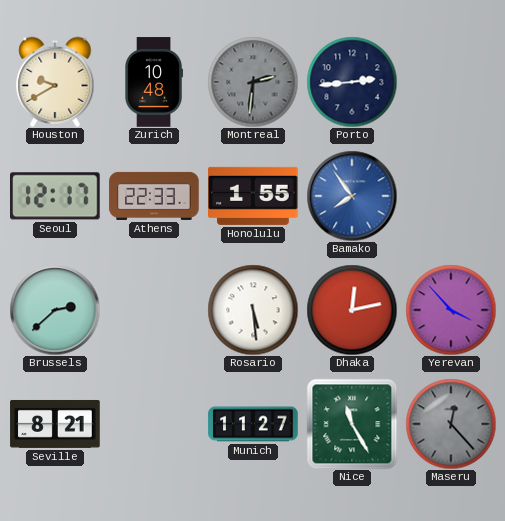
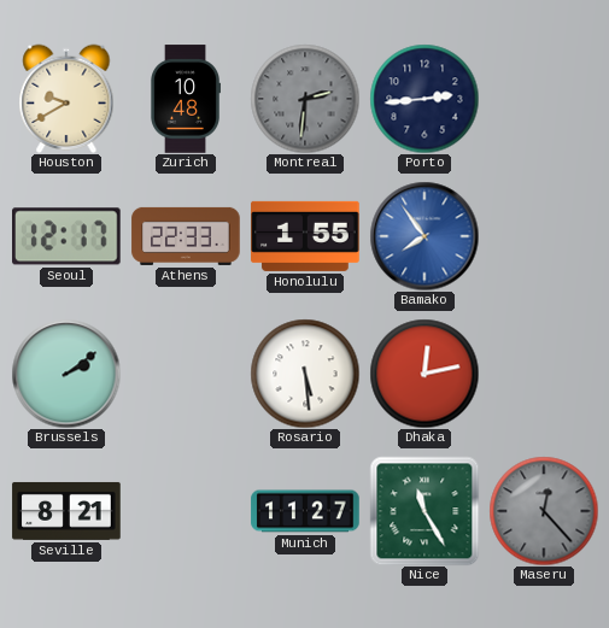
Brussels: 2:38 -> 2:09 (66, 374)
Yerevan: 3:53 -> none (451, 310)
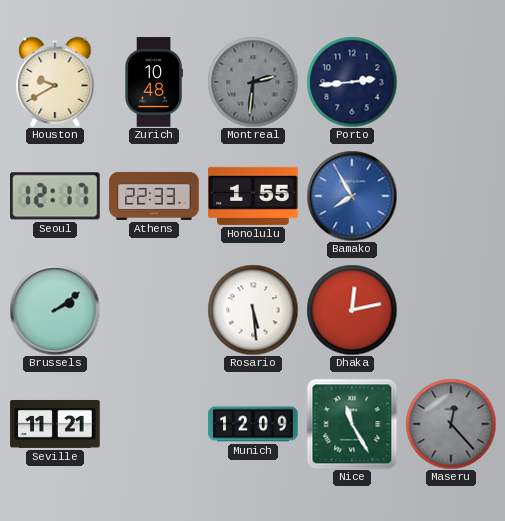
Bamako: 7:54 -> 7:55 (352, 196)
Seville: 8:21 -> 11:21 (55, 424)
Munich: 11:27 -> 12:09 (253, 424)
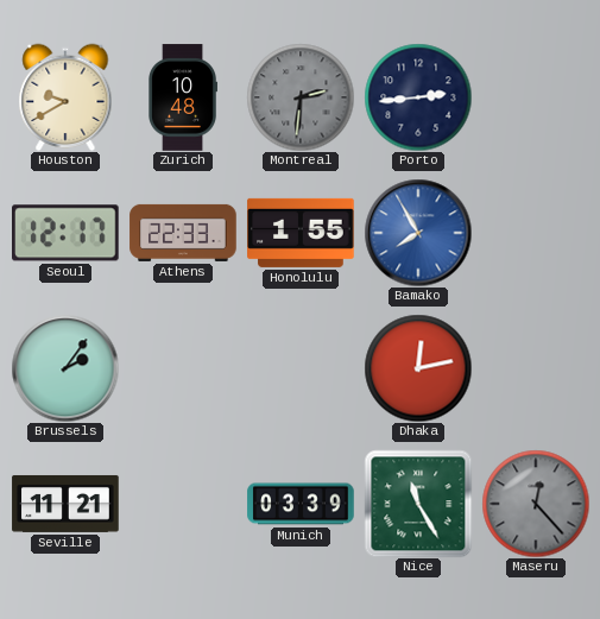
Brussels: 2:09 -> 2:06 (65, 368)
Rosario: 5:29 -> none (253, 310)
Munich: 12:09 -> 03:39 (301, 504)
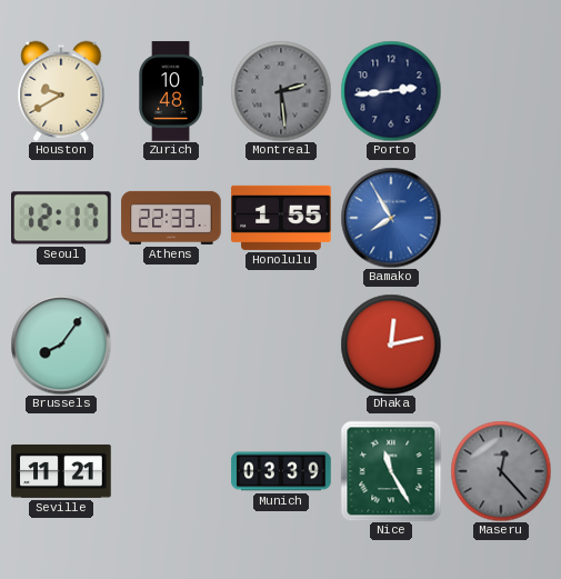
Montreal: 2:31 -> 2:29 (281, 91)
Brussels: 2:06 -> 8:06 (61, 345)
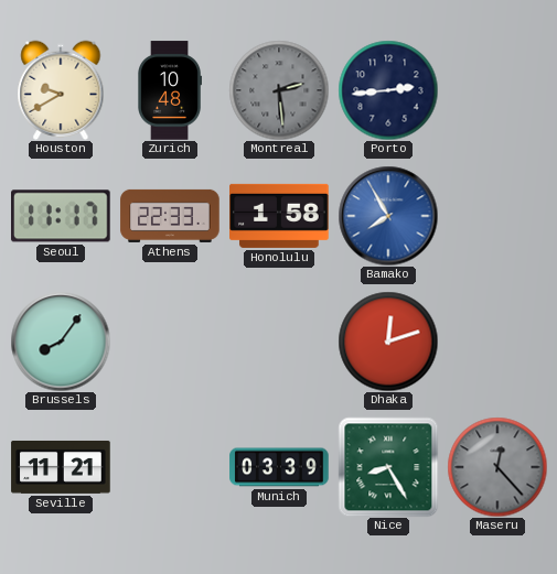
Seoul: 12:17 -> 11:17 (62, 216)
Honolulu: 1:55 -> 1:58 (279, 216)
Dhaka: 12:13 -> 12:12 (388, 342)
Nice: 11:25 -> 8:25 (388, 467)
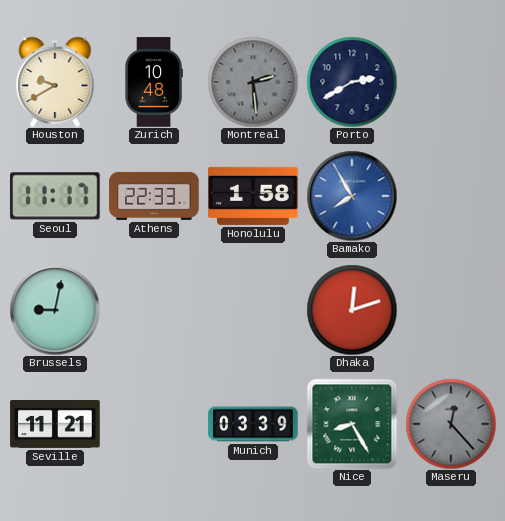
Porto: 2:44 -> 2:40 (352, 82)
Brussels: 8:06 -> 9:02 (55, 310)
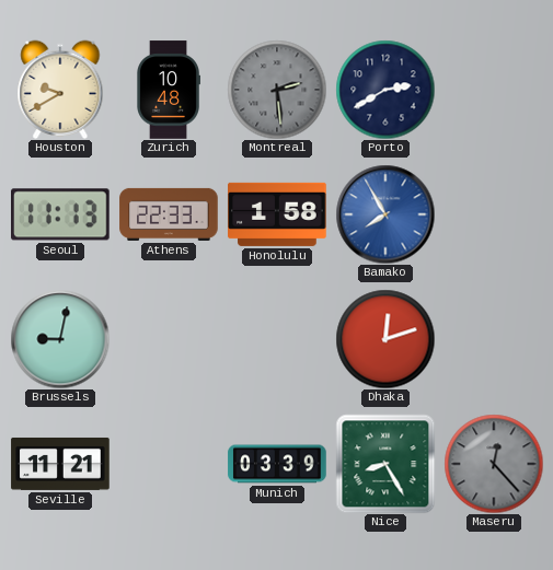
Seoul: 11:17 -> 11:13 (61, 214)
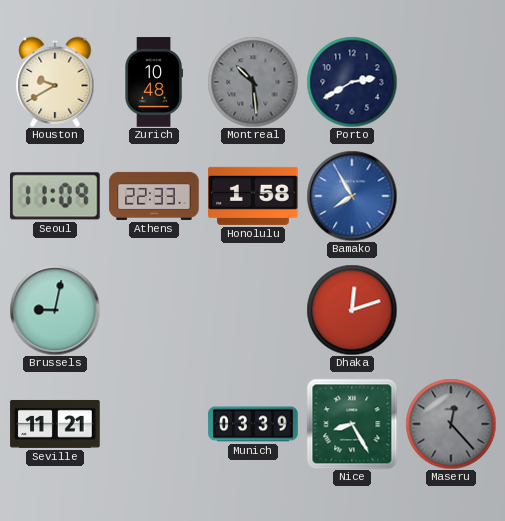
Montreal: 2:29 -> 10:29 (253, 82)
Seoul: 11:13 -> 11:09 (56, 196)
